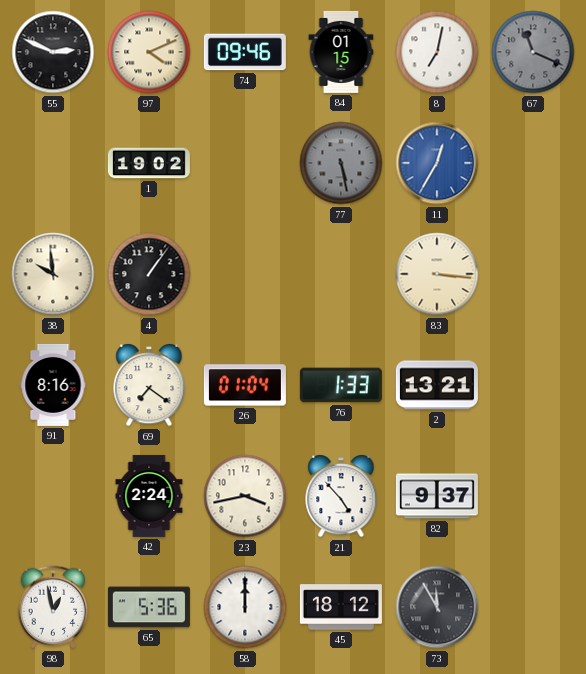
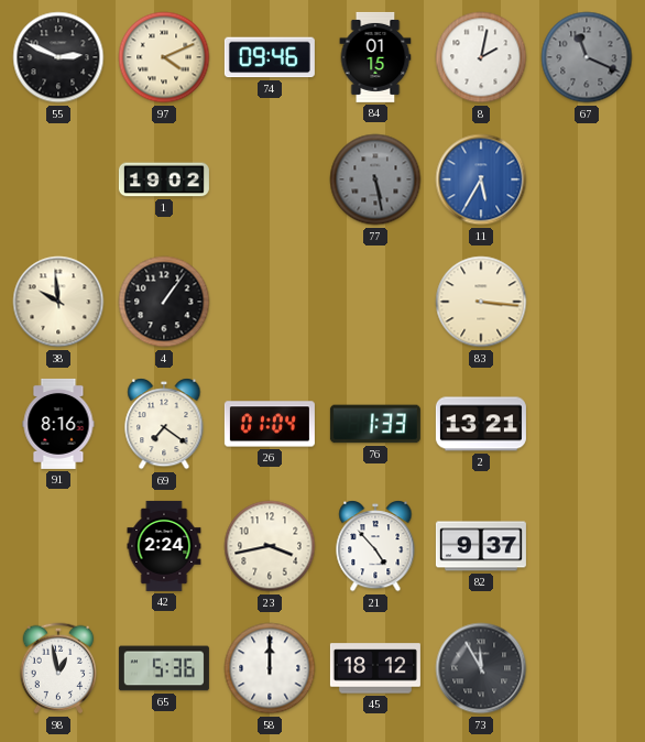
8: 7:02 -> 2:02 (481, 57)
11: 12:35 -> 5:35 (481, 179)
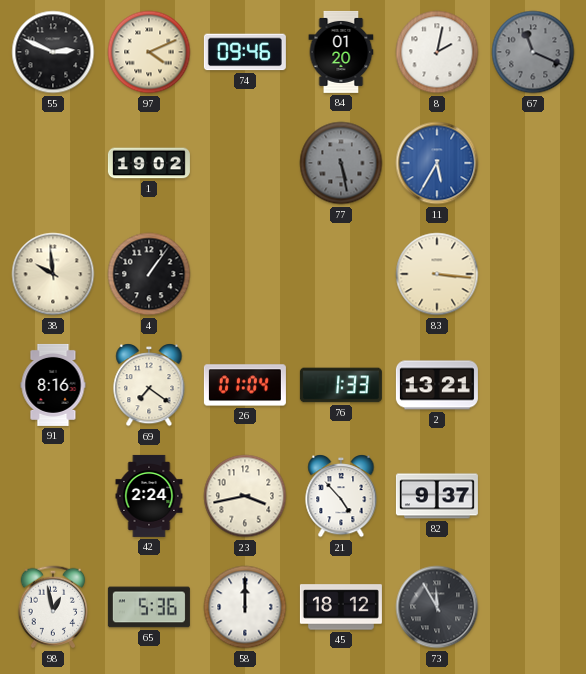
84: 01:15 -> 01:20 (341, 52)
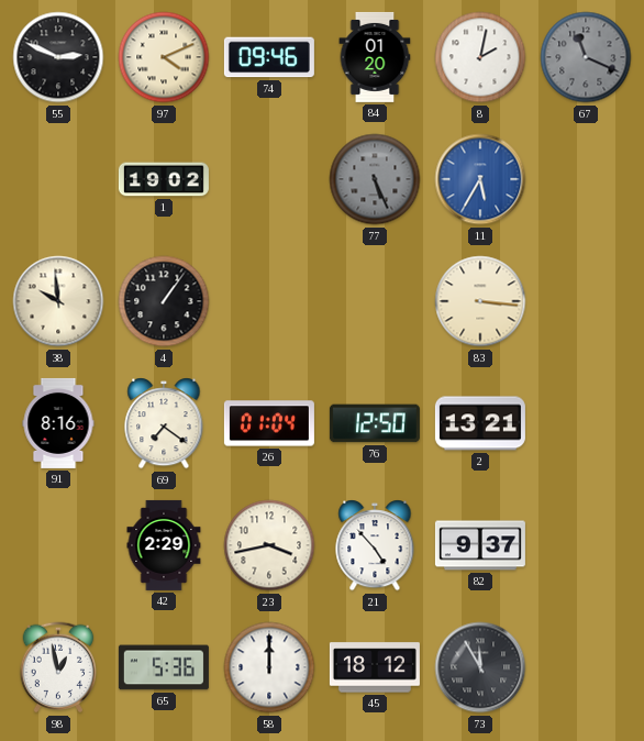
77: 5:28 -> 5:26 (375, 179)
76: 1:33 -> 12:50 (375, 423)
42: 2:24 -> 2:29 (164, 545)
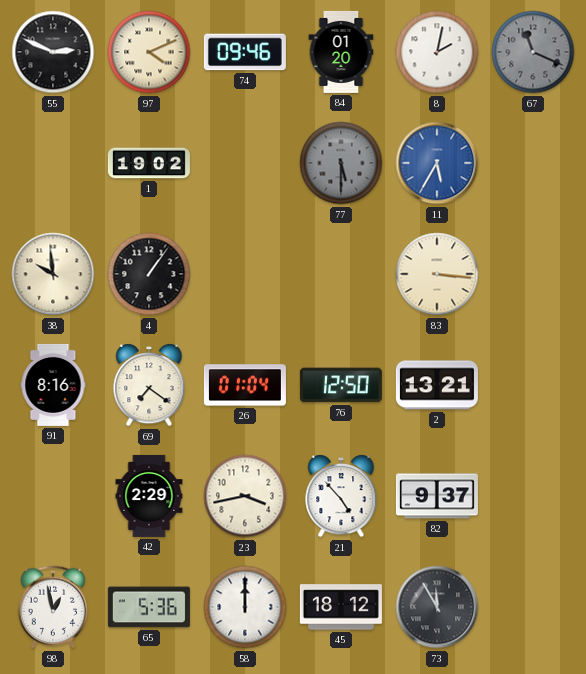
77: 5:26 -> 5:30 (341, 163)
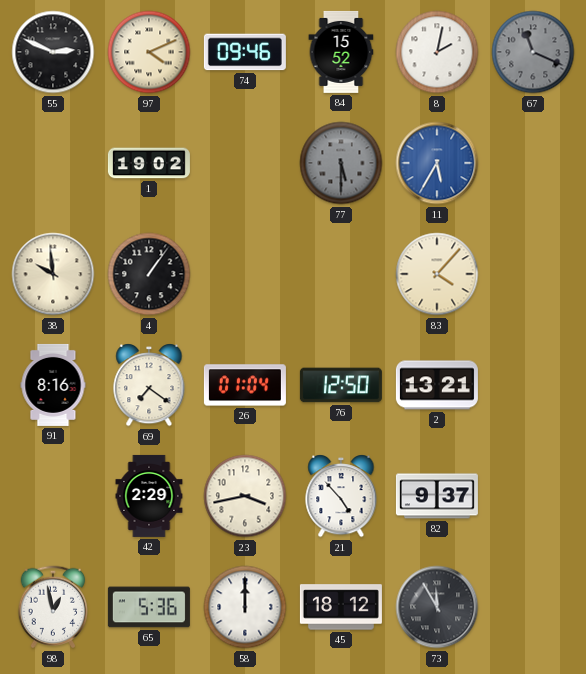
84: 01:20 -> 15:52 (341, 52)
83: 3:16 -> 4:07 (437, 274)
